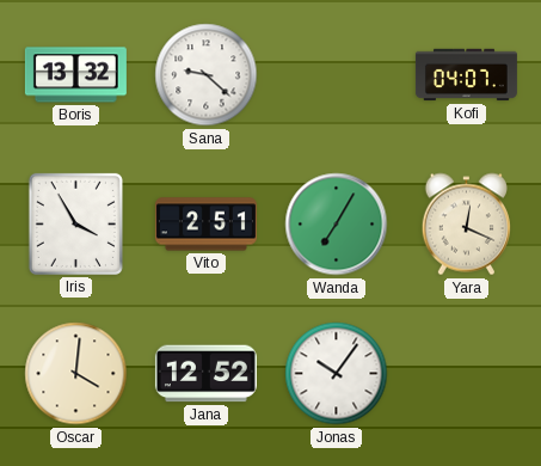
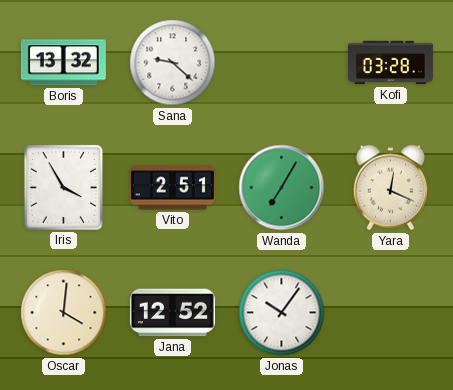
Kofi: 04:07 -> 03:28 (390, 63)
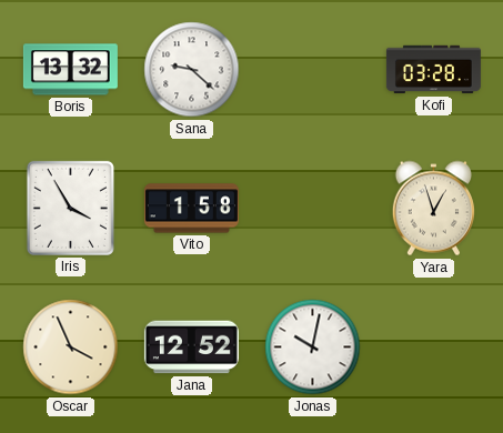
Vito: 2:51 -> 1:58 (191, 209)
Wanda: 7:05 -> none (282, 188)
Yara: 12:19 -> 12:57 (433, 209)
Oscar: 4:01 -> 3:56 (71, 348)
Jonas: 10:06 -> 10:02 (313, 348)
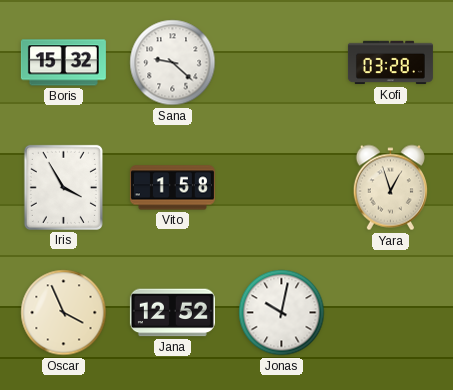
Boris: 13:32 -> 15:32 (63, 63)
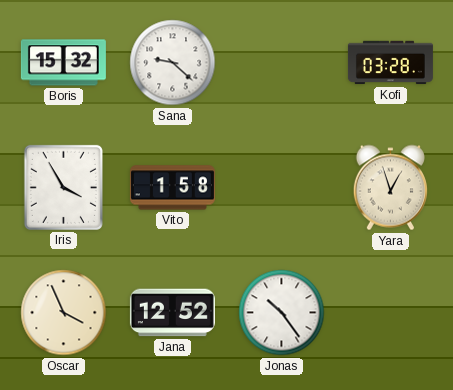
Jonas: 10:02 -> 10:24 (282, 313)
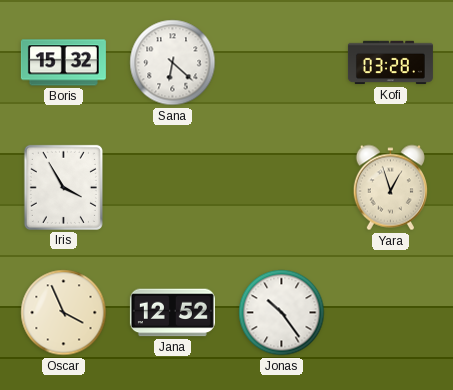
Sana: 9:22 -> 6:22 (173, 63)
Vito: 1:58 -> none (172, 188)
